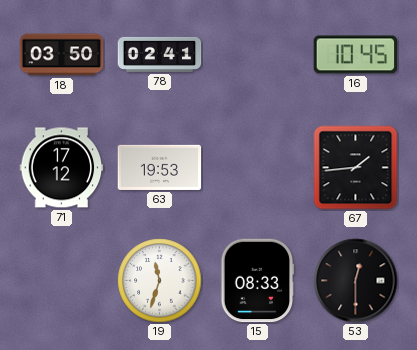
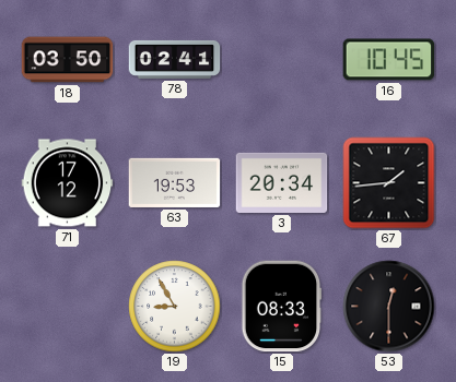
3: none -> 20:34 (282, 182)
19: 11:33 -> 8:55 (175, 307)
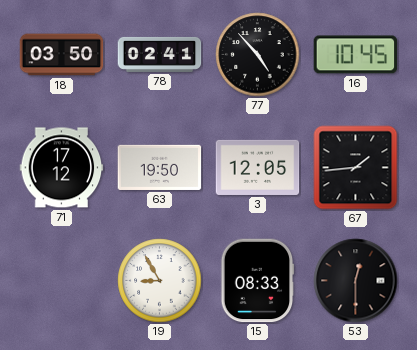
77: none -> 4:53 (258, 55)
63: 19:53 -> 19:50 (160, 167)
3: 20:34 -> 12:05 (258, 167)
